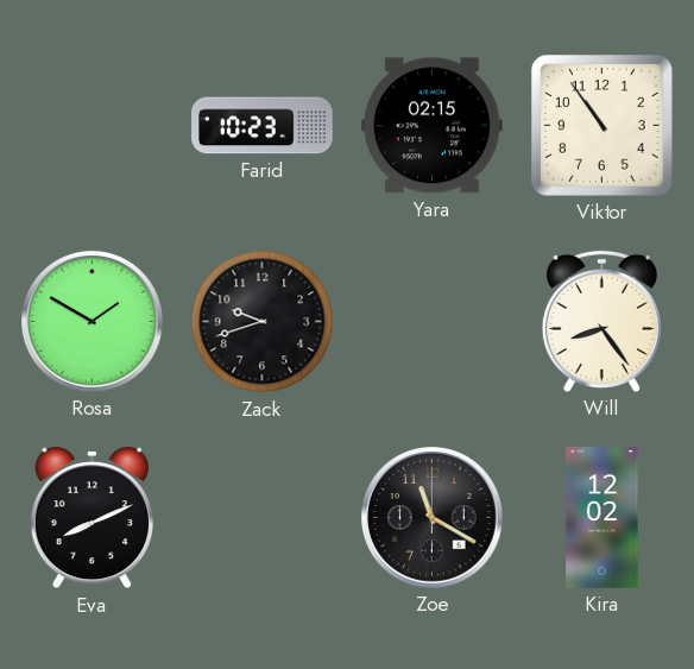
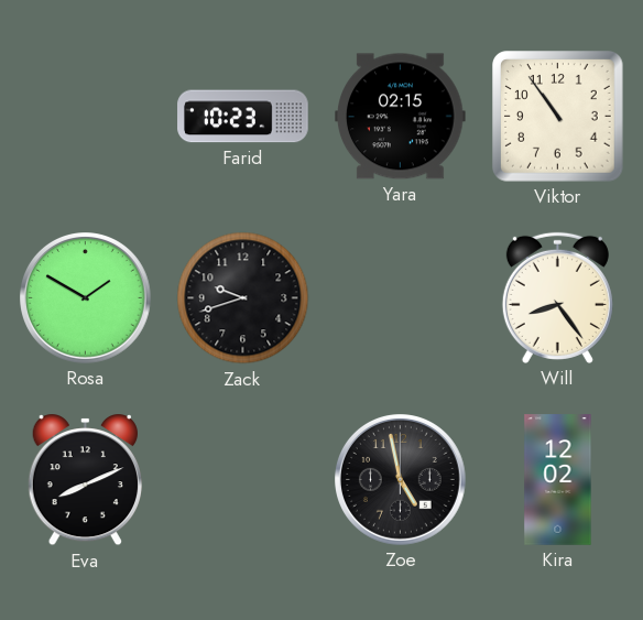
Zoe: 11:20 -> 4:58 (401, 480)
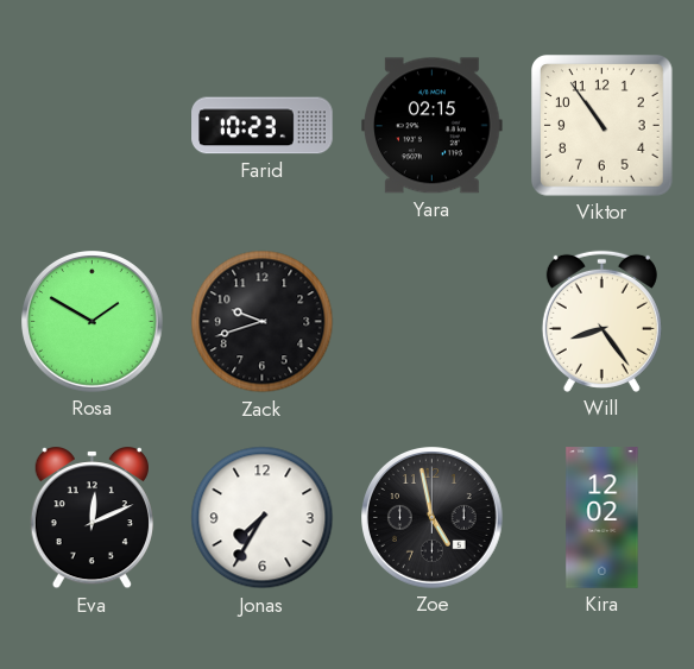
Eva: 8:11 -> 12:11 (92, 519)
Jonas: none -> 7:35 (263, 518)
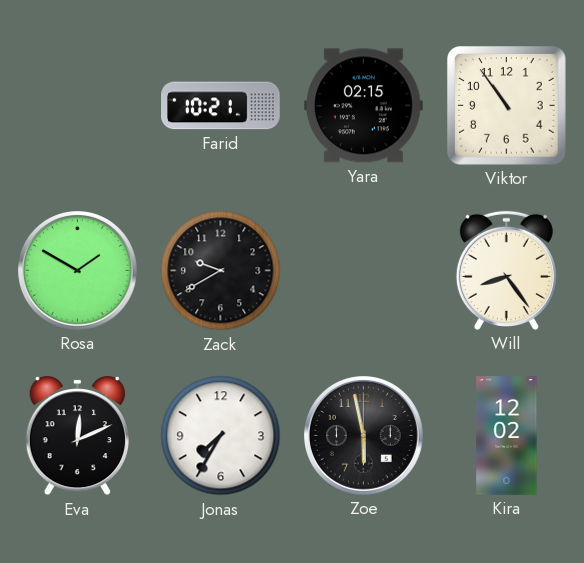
Farid: 10:23 -> 10:21 (221, 106)
Zack: 9:42 -> 9:40 (221, 271)
Zoe: 4:58 -> 5:58 (364, 436)
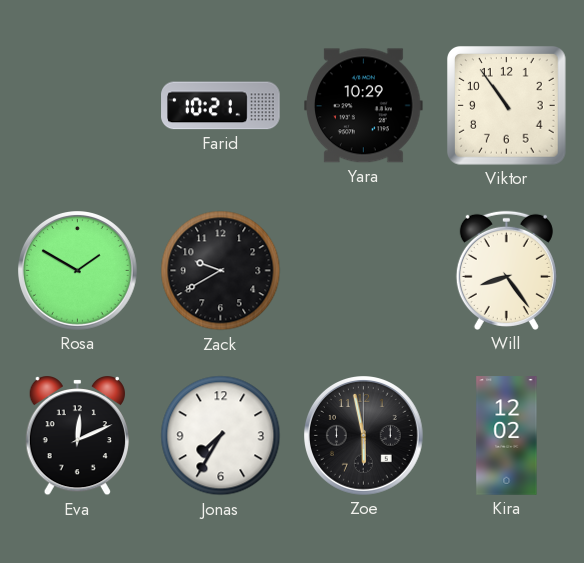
Yara: 02:15 -> 10:29 (364, 106)
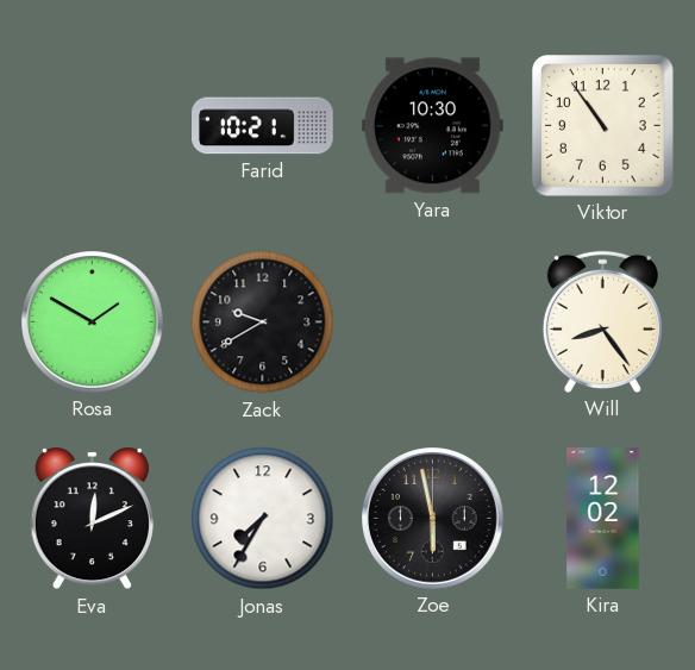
Yara: 10:29 -> 10:30 (433, 126)
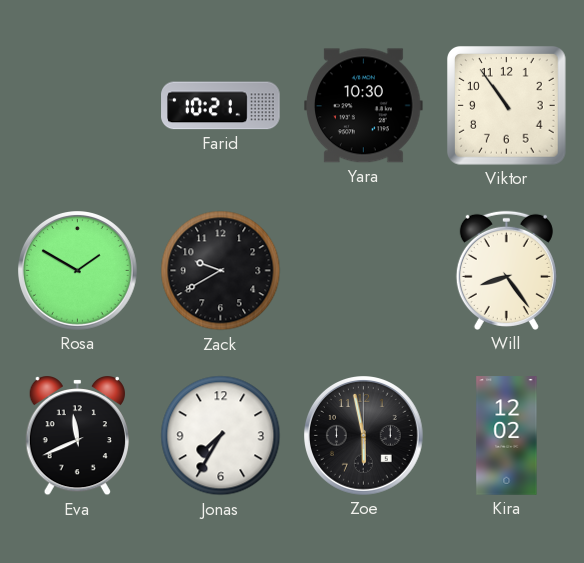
Eva: 12:11 -> 11:41 (77, 437)
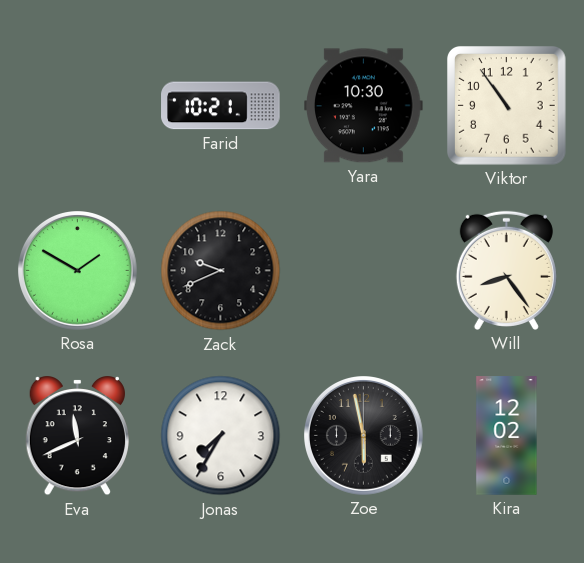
Zack: 9:40 -> 9:41 (221, 271)
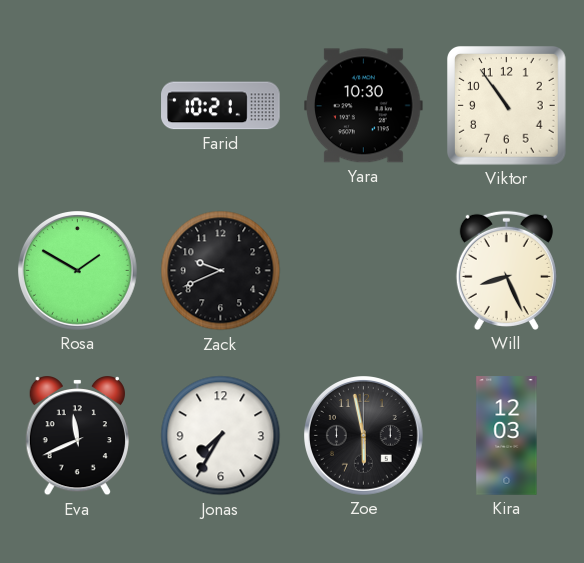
Will: 8:24 -> 8:26 (506, 270)
Kira: 12:02 -> 12:03 (507, 436)
